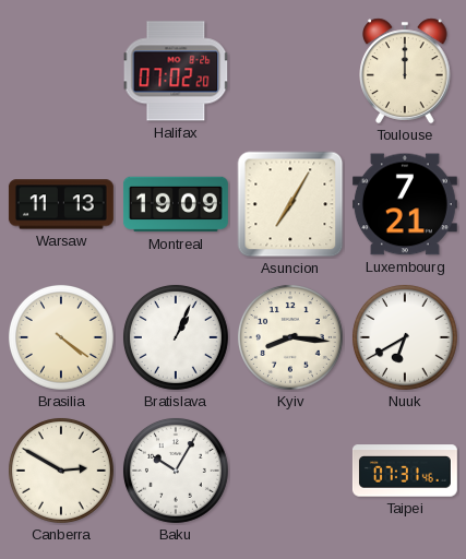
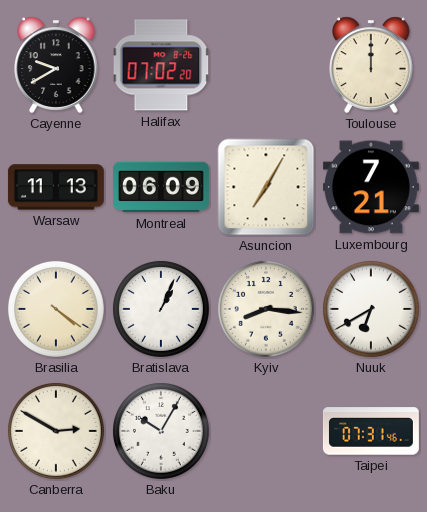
Cayenne: none -> 9:40 (56, 65)
Montreal: 19:09 -> 06:09 (161, 187)
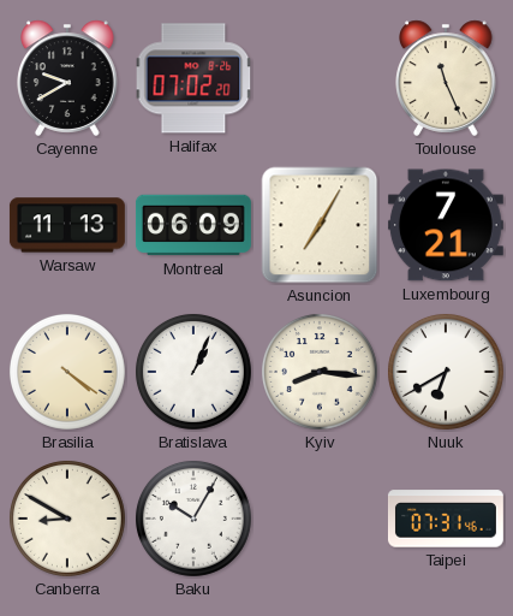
Toulouse: 12:00 -> 11:26 (446, 78)
Canberra: 2:50 -> 8:50 (67, 519)
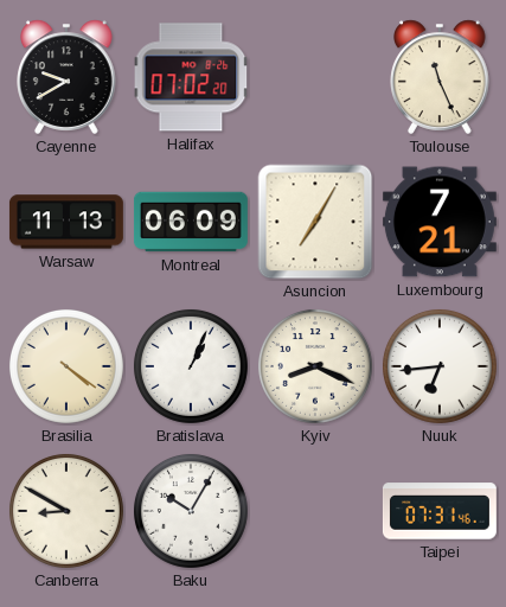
Kyiv: 8:16 -> 8:19 (315, 366)
Nuuk: 6:40 -> 6:44 (440, 366)
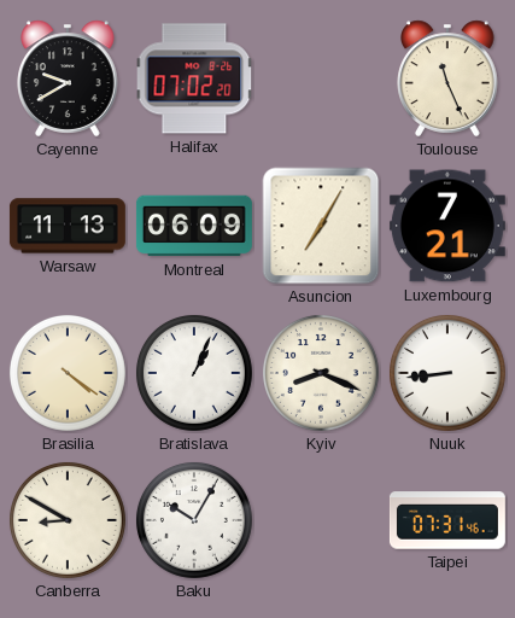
Nuuk: 6:44 -> 8:44 (447, 373)
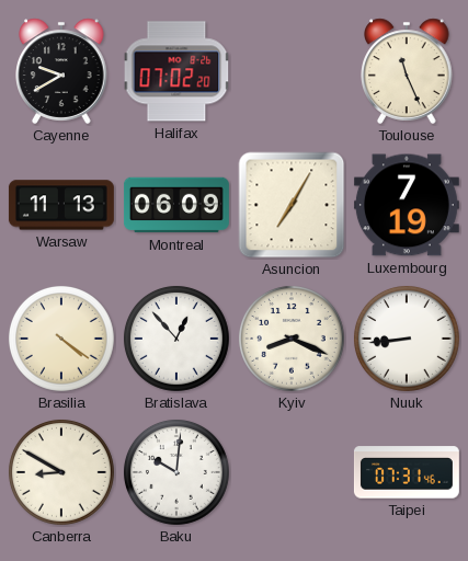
Luxembourg: 7:21 -> 7:19 (407, 205)
Bratislava: 1:04 -> 12:53 (176, 339)
Baku: 10:05 -> 10:01 (176, 472)
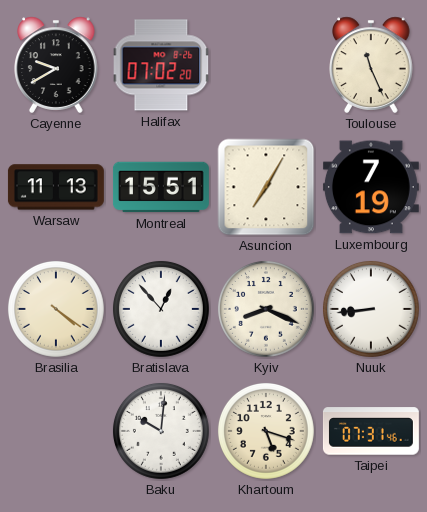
Montreal: 06:09 -> 15:51 (161, 187)
Canberra: 8:50 -> none (61, 472)
Khartoum: none -> 5:18 (266, 431)
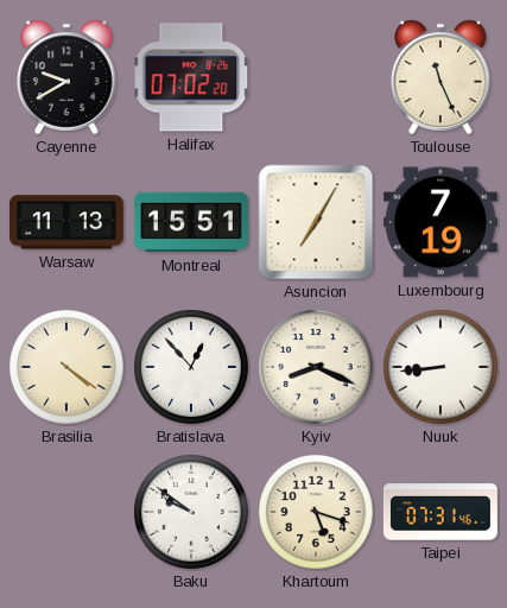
Baku: 10:01 -> 9:51 (191, 512)
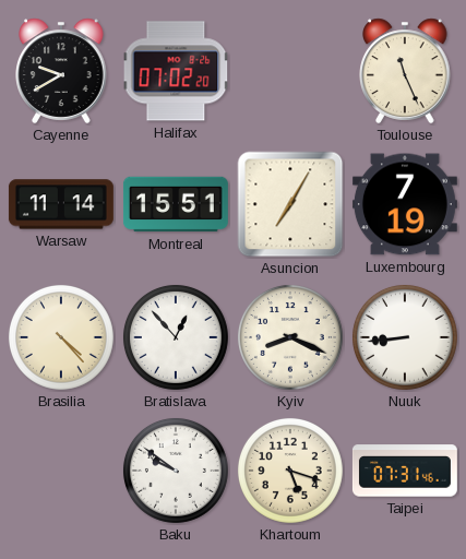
Warsaw: 11:13 -> 11:14 (61, 204)
Brasilia: 4:21 -> 4:23 (61, 337)
